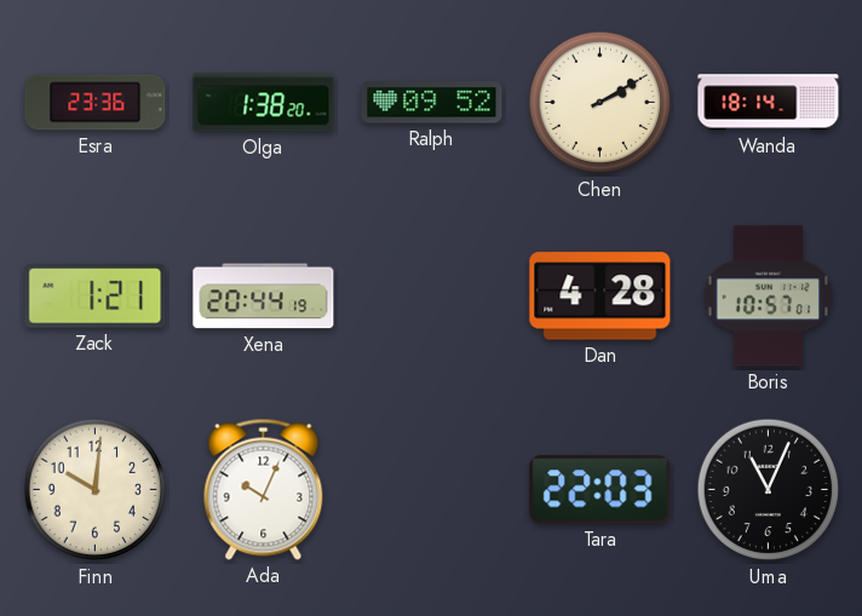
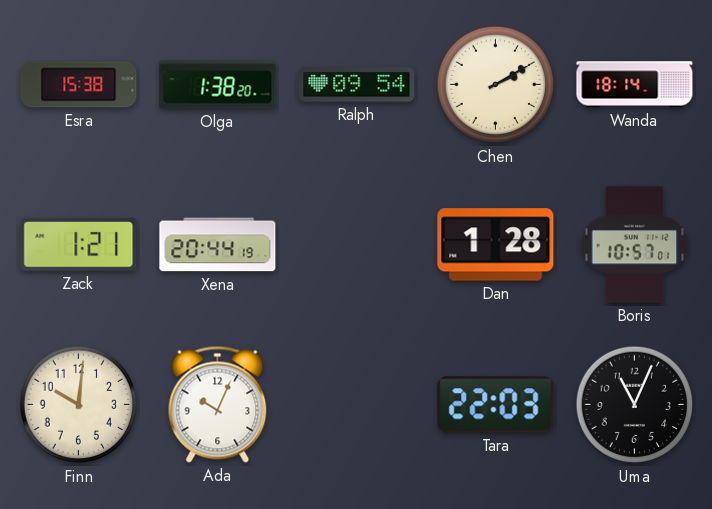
Esra: 23:36 -> 15:38 (79, 85)
Ralph: 09:52 -> 09:54 (357, 85)
Dan: 4:28 -> 1:28 (496, 245)
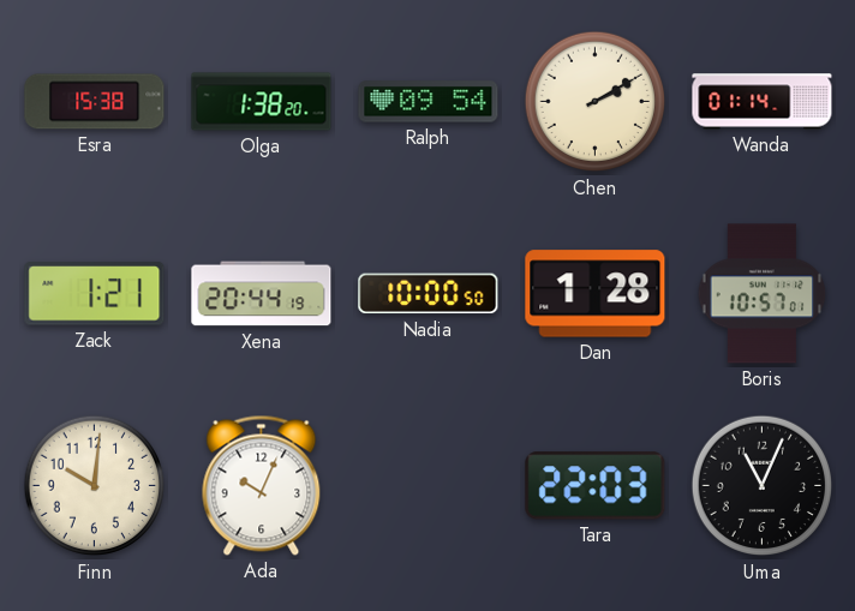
Wanda: 18:14 -> 01:14 (763, 102)
Nadia: none -> 10:00 (429, 294)
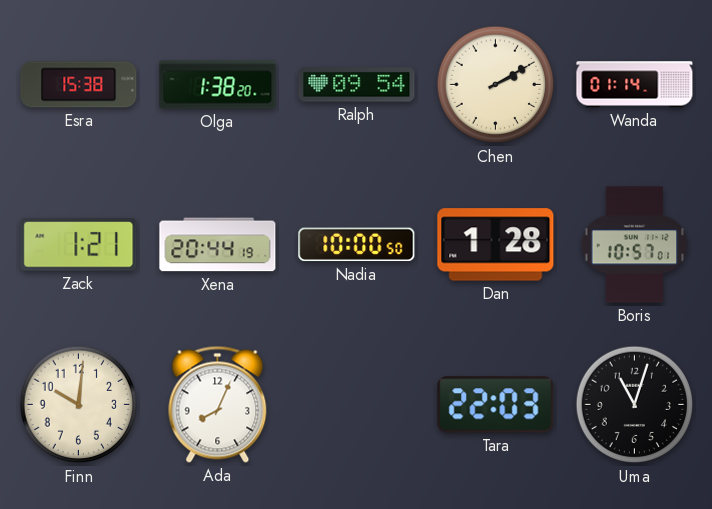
Ada: 10:04 -> 8:04 (218, 404)
Uma: 11:04 -> 11:03 (635, 405)
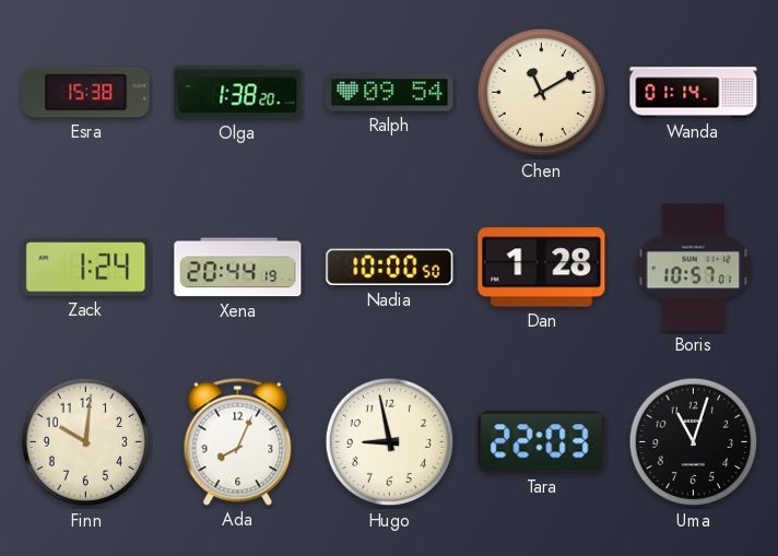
Chen: 2:10 -> 11:10 (542, 93)
Zack: 1:21 -> 1:24 (86, 268)
Hugo: none -> 8:58 (390, 442)
